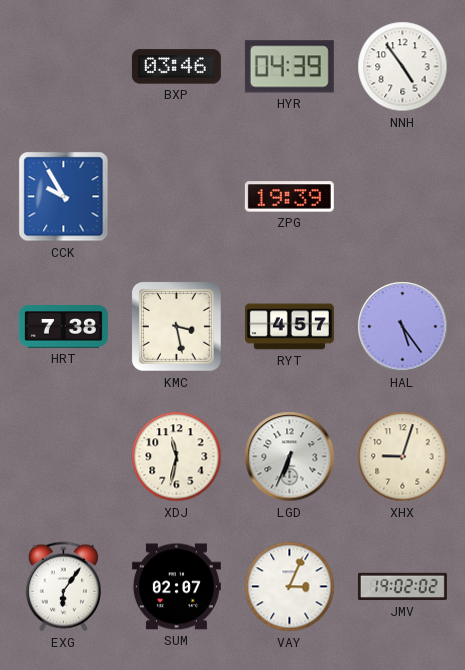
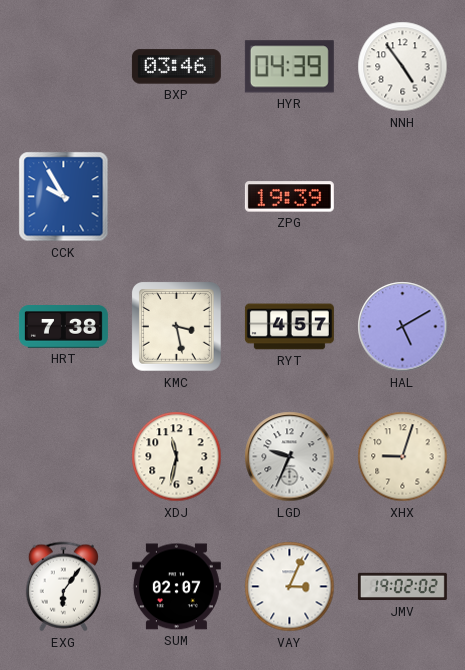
HAL: 5:24 -> 5:10 (403, 327)
LGD: 6:34 -> 9:34 (290, 457)
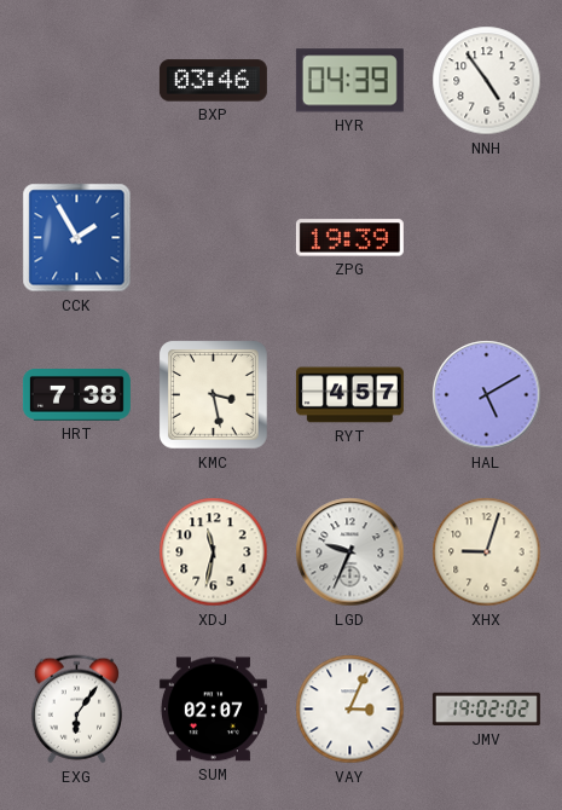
CCK: 9:55 -> 1:55 (77, 238)
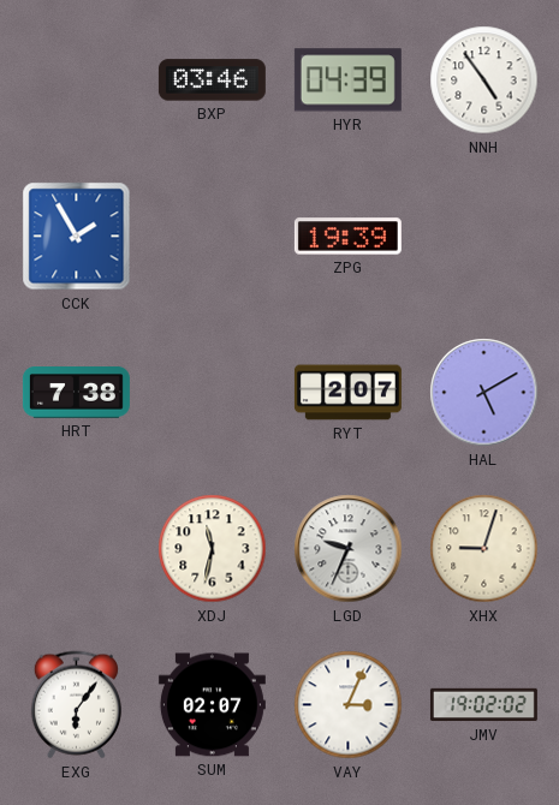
KMC: 3:28 -> none (213, 394)
RYT: 4:57 -> 2:07 (347, 393)
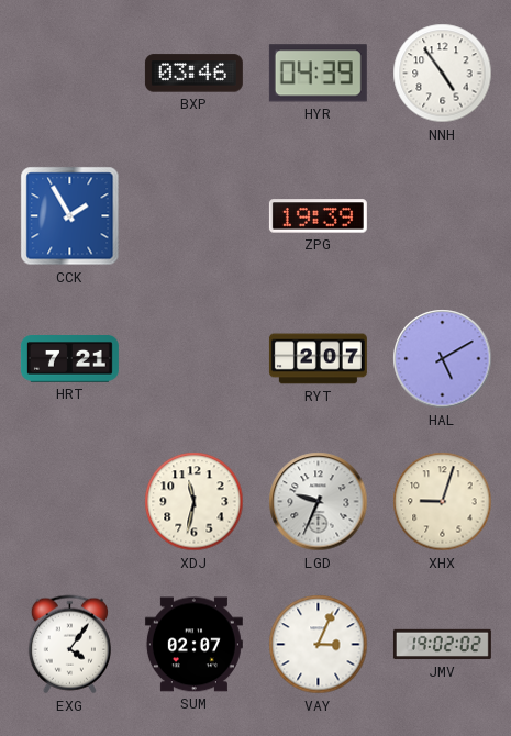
HRT: 7:38 -> 7:21 (69, 359)
EXG: 6:06 -> 4:06 (69, 645)
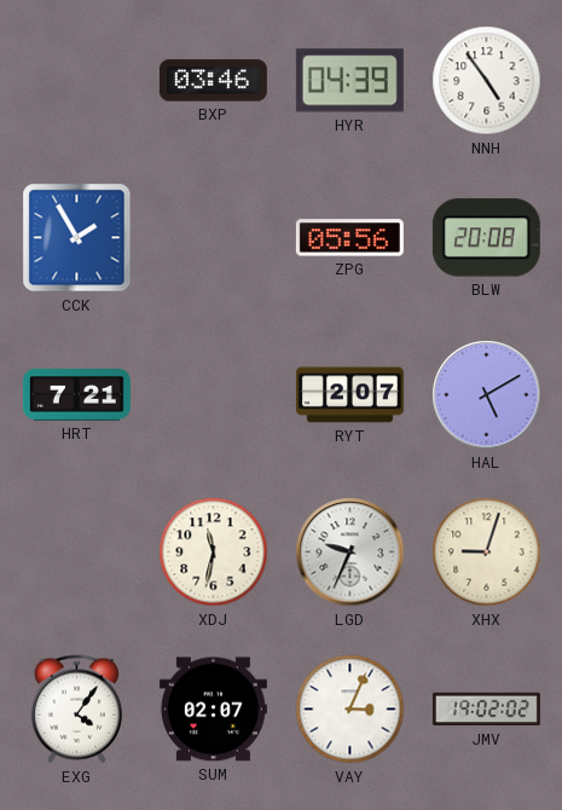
ZPG: 19:39 -> 05:56 (349, 238)
BLW: none -> 20:08 (486, 238)
